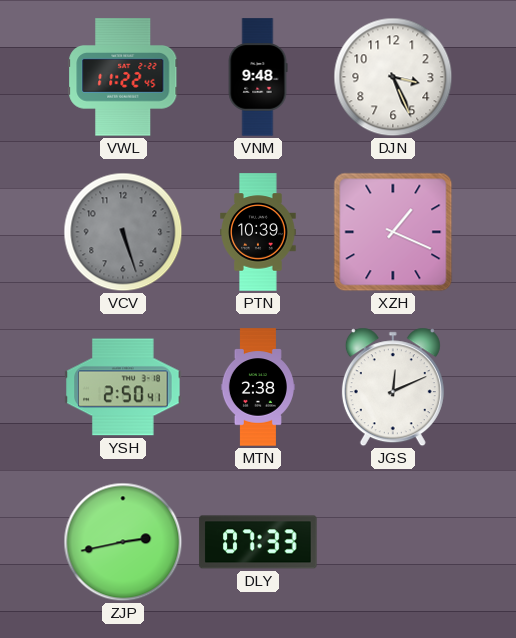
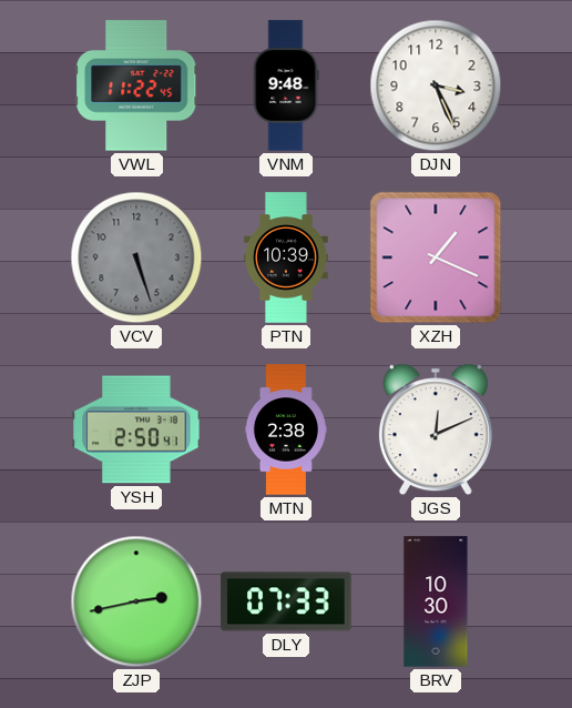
BRV: none -> 10:30 (436, 601)
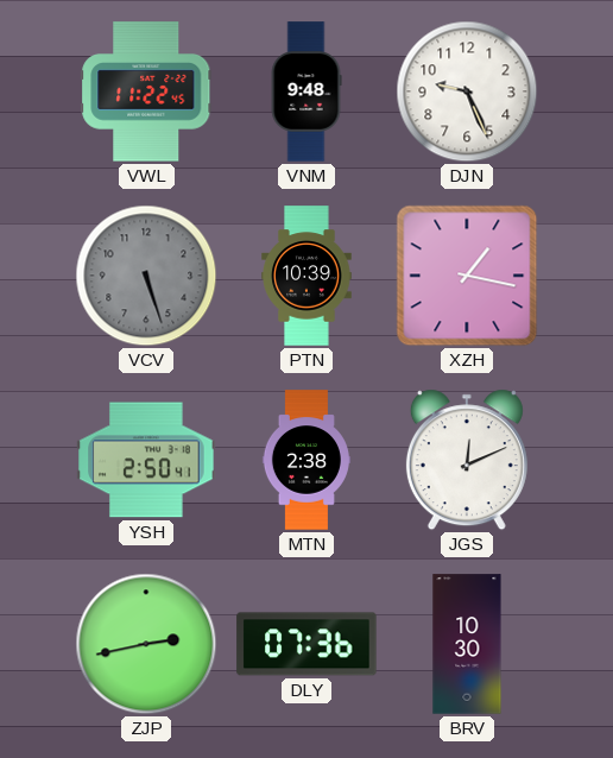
DJN: 3:26 -> 9:26 (467, 91)
XZH: 1:19 -> 1:17 (467, 276)
DLY: 07:33 -> 07:36 (306, 644)
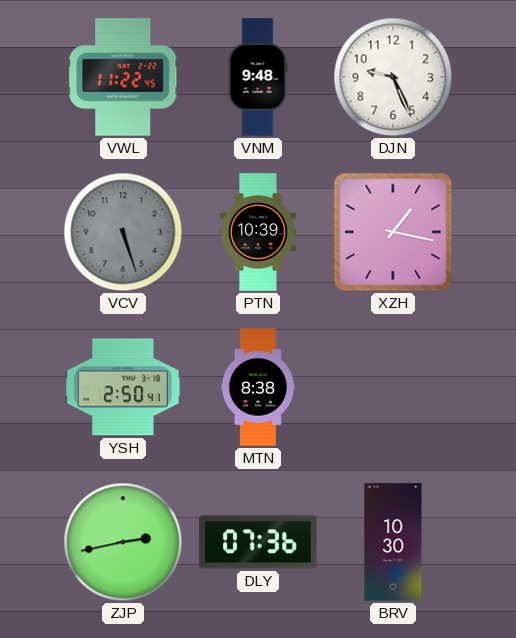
MTN: 2:38 -> 8:38 (257, 387)
JGS: 12:11 -> none (467, 460)
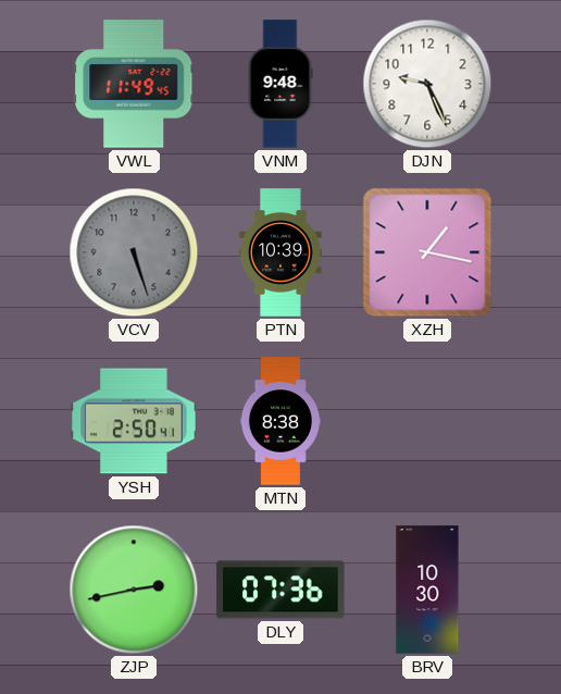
VWL: 11:22 -> 11:49 (134, 84)
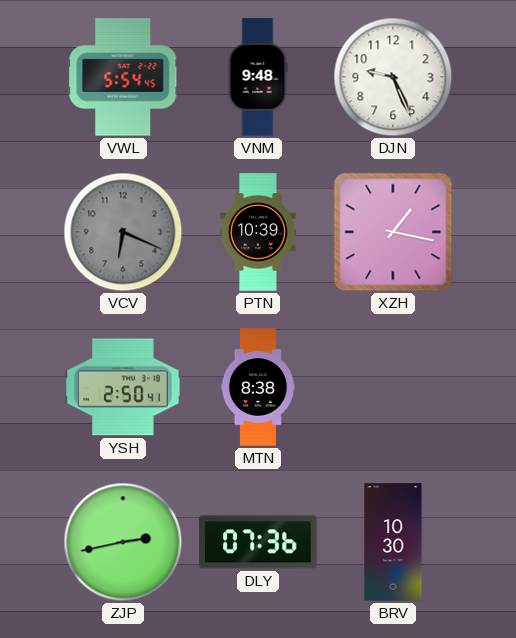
VWL: 11:49 -> 5:54 (123, 77)
VCV: 5:27 -> 6:19 (123, 232)
